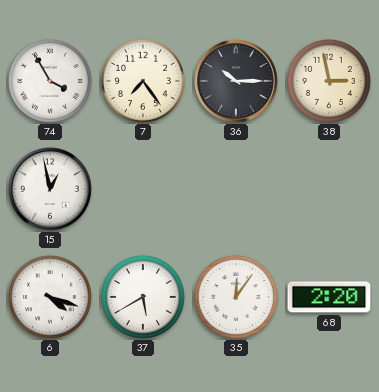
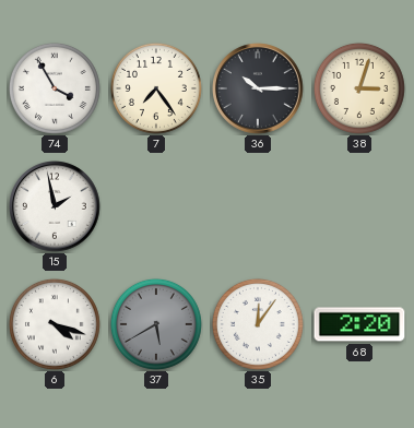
38: 2:58 -> 3:03 (359, 88)
15: 12:58 -> 1:58 (56, 207)
37 dial: white -> grey (156, 324)
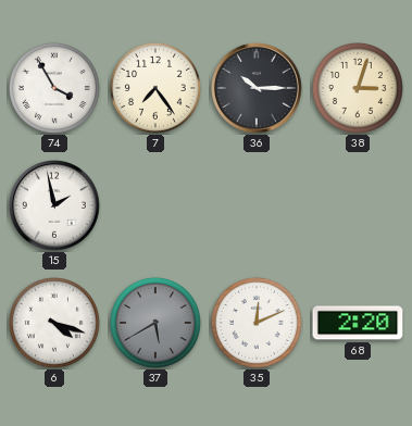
35: 12:06 -> 12:11 (257, 323)
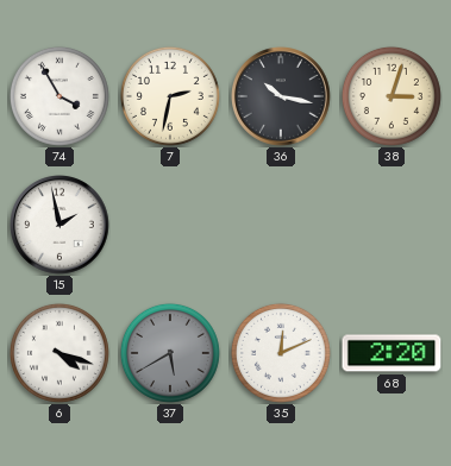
7: 7:24 -> 2:32 (170, 96)
36: 10:15 -> 10:17 (282, 97)
